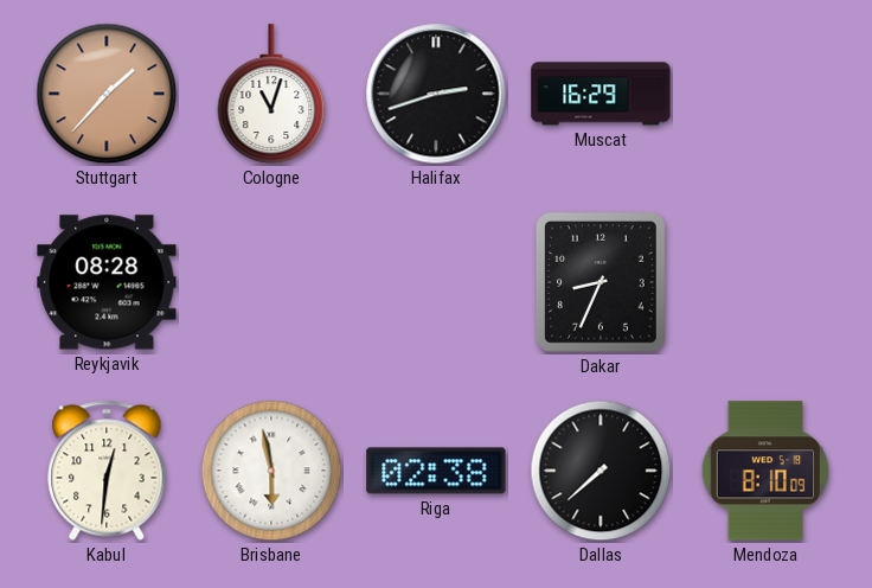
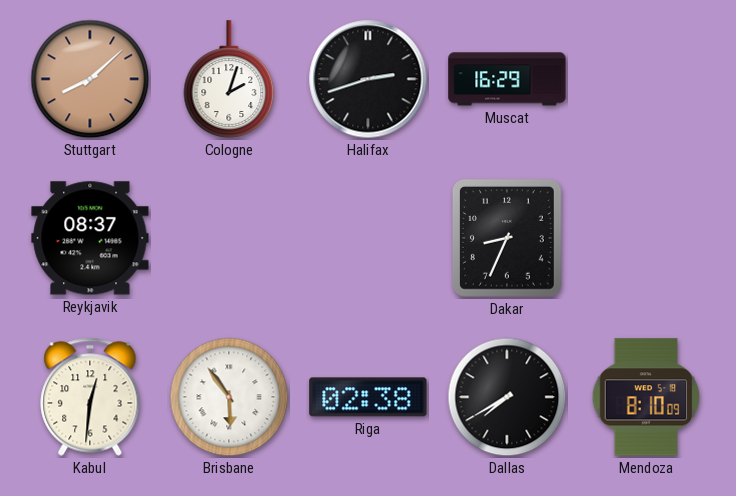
Stuttgart: 1:37 -> 8:08 (90, 79)
Cologne: 11:03 -> 2:03 (229, 79)
Reykjavik: 08:28 -> 08:37 (90, 238)
Brisbane: 5:58 -> 5:54 (229, 397)
Dallas: 7:38 -> 7:40 (507, 397)
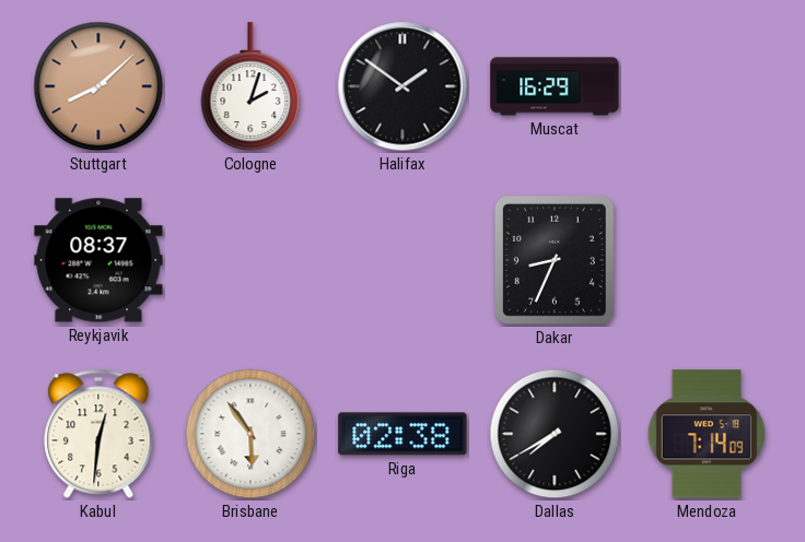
Halifax: 2:42 -> 1:51 (402, 86)
Mendoza: 8:10 -> 7:14 (707, 434)
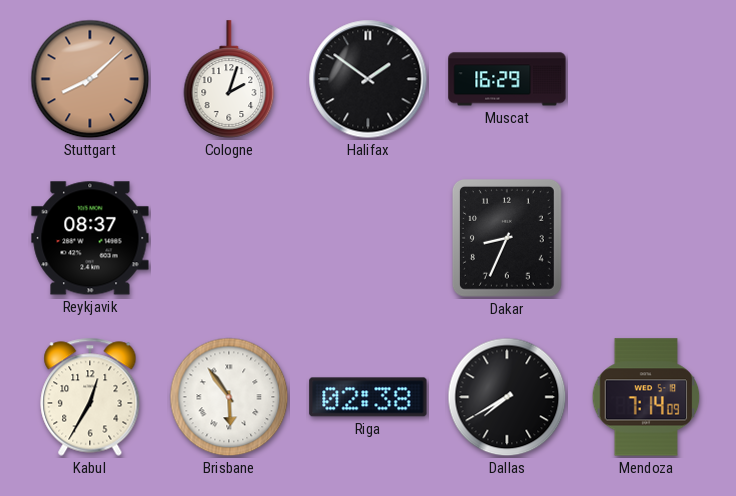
Kabul: 12:31 -> 12:35 (90, 397)
